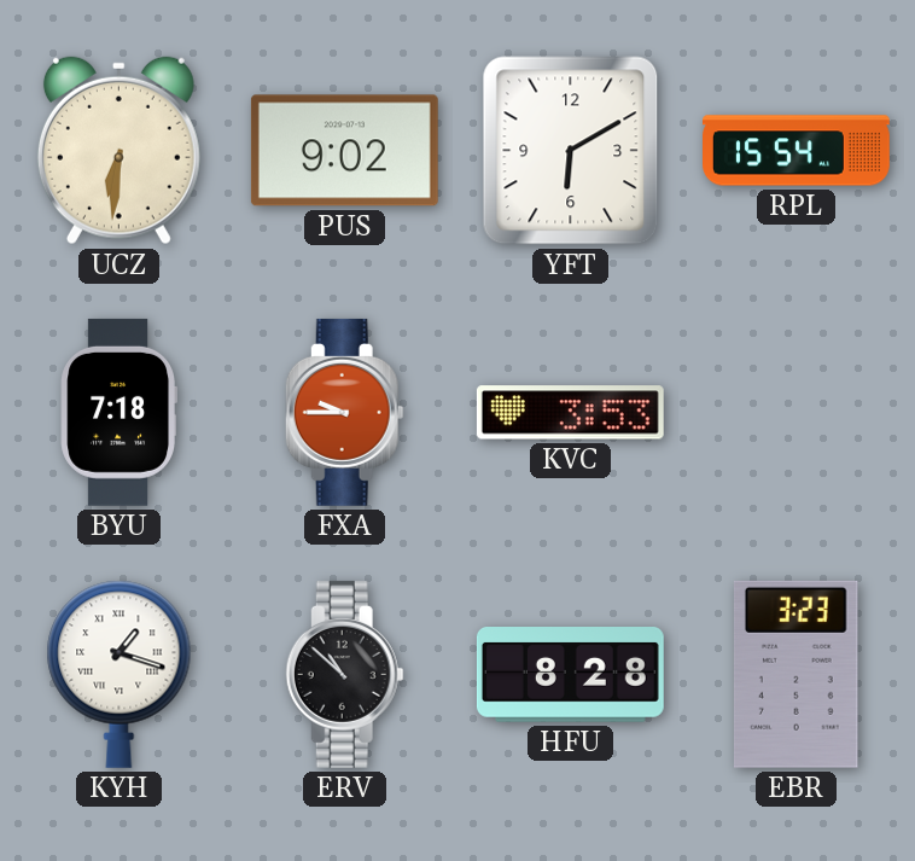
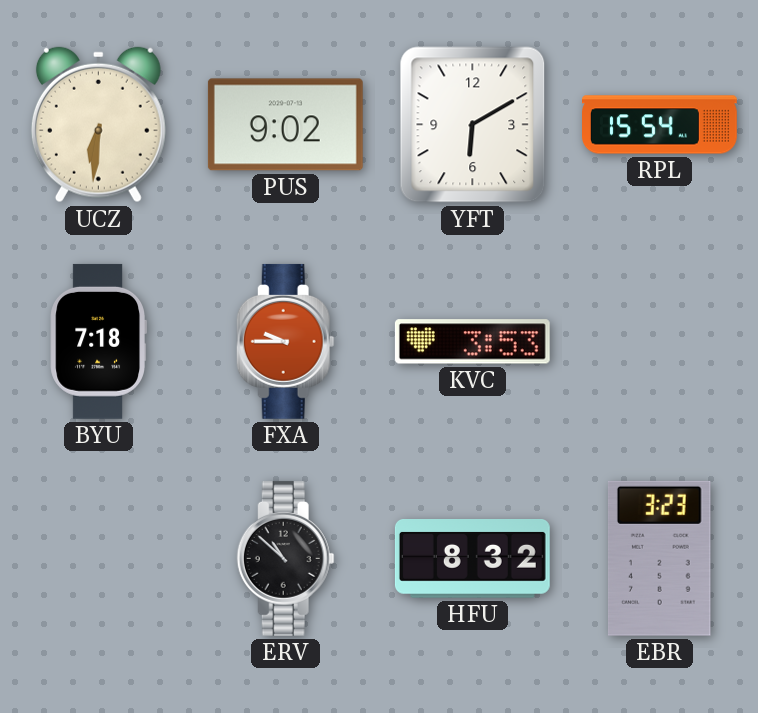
KYH: 1:18 -> none (120, 674)
HFU: 8:28 -> 8:32 (472, 559)
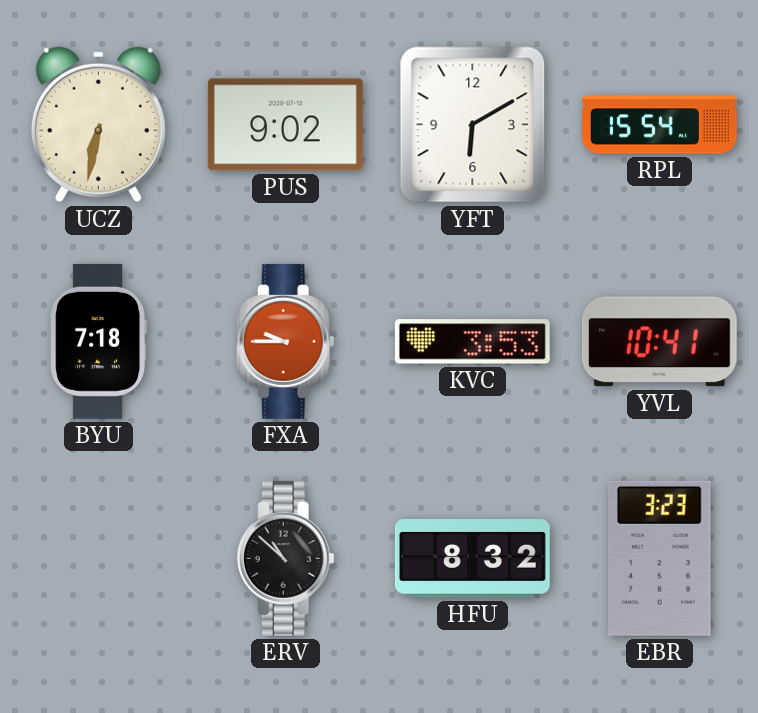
UCZ: 6:31 -> 6:32 (98, 125)
YVL: none -> 10:41 (659, 342)
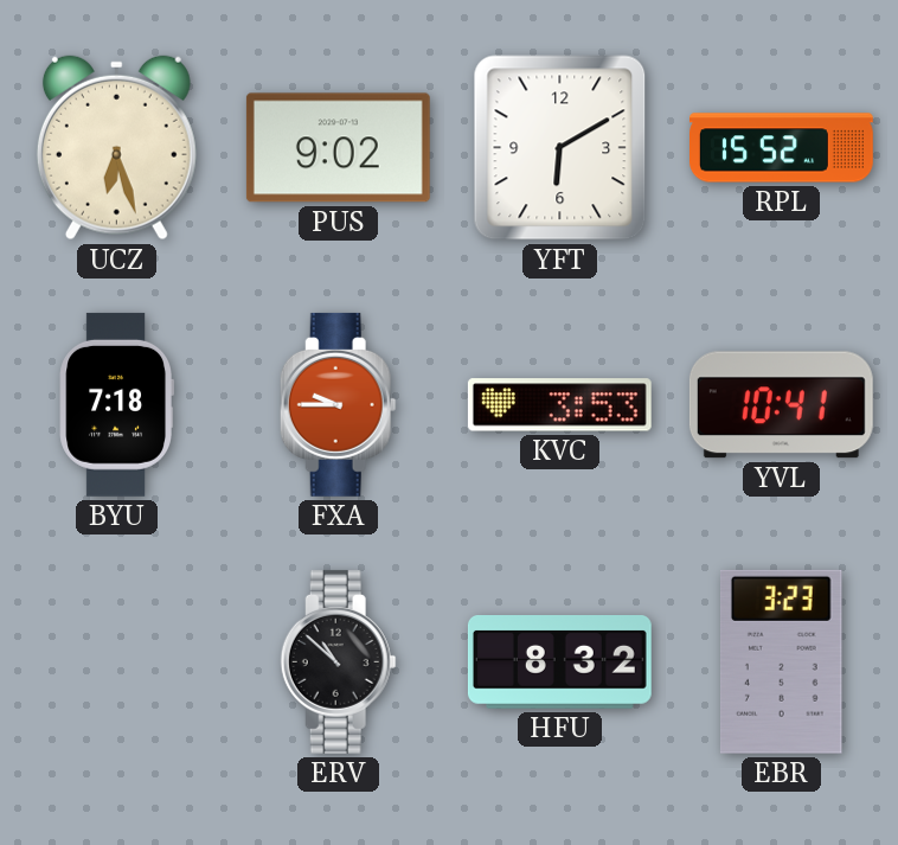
UCZ: 6:32 -> 6:27 (116, 148)
RPL: 15:54 -> 15:52 (782, 148)
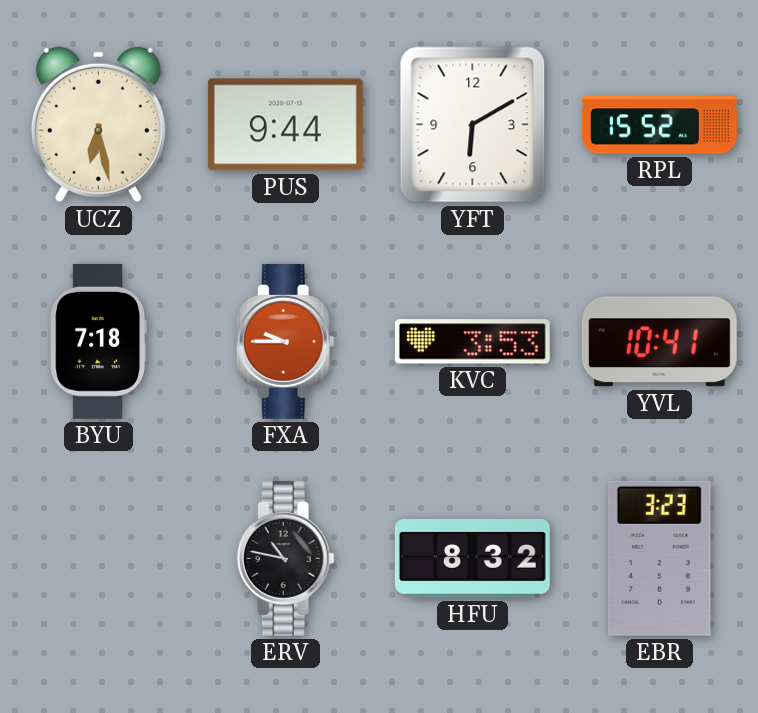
UCZ: 6:27 -> 6:28 (98, 125)
PUS: 9:02 -> 9:44 (285, 125)
ERV: 10:52 -> 10:47 (285, 558)
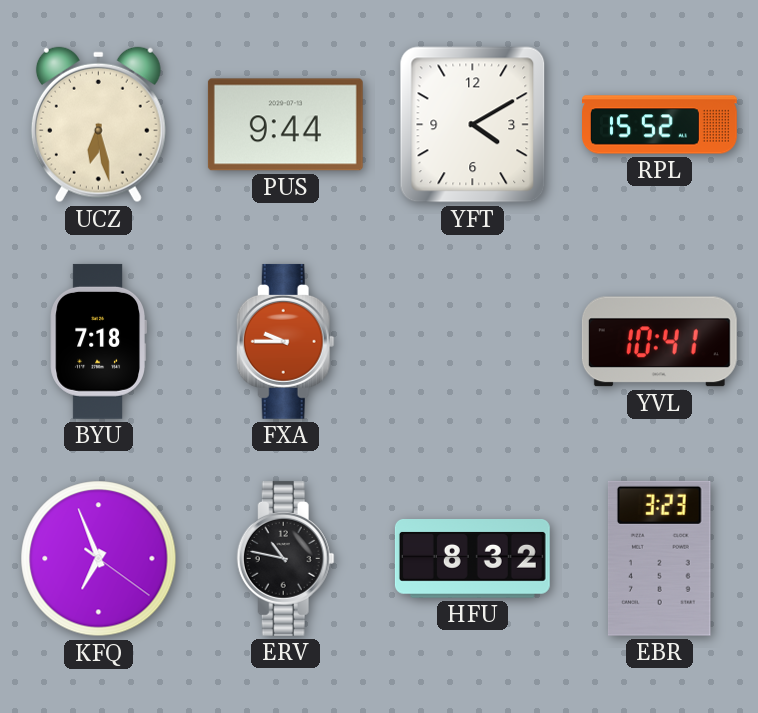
YFT: 6:10 -> 4:10 (473, 125)
KVC: 3:53 -> none (472, 342)
KFQ: none -> 6:56 (99, 559)
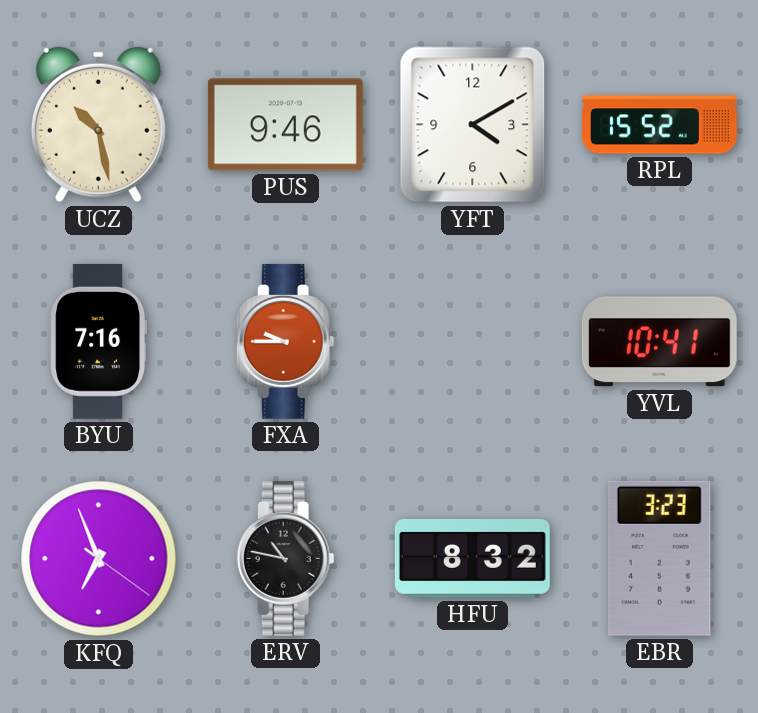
UCZ: 6:28 -> 10:28 (98, 125)
PUS: 9:44 -> 9:46 (285, 125)
BYU: 7:18 -> 7:16 (98, 341)
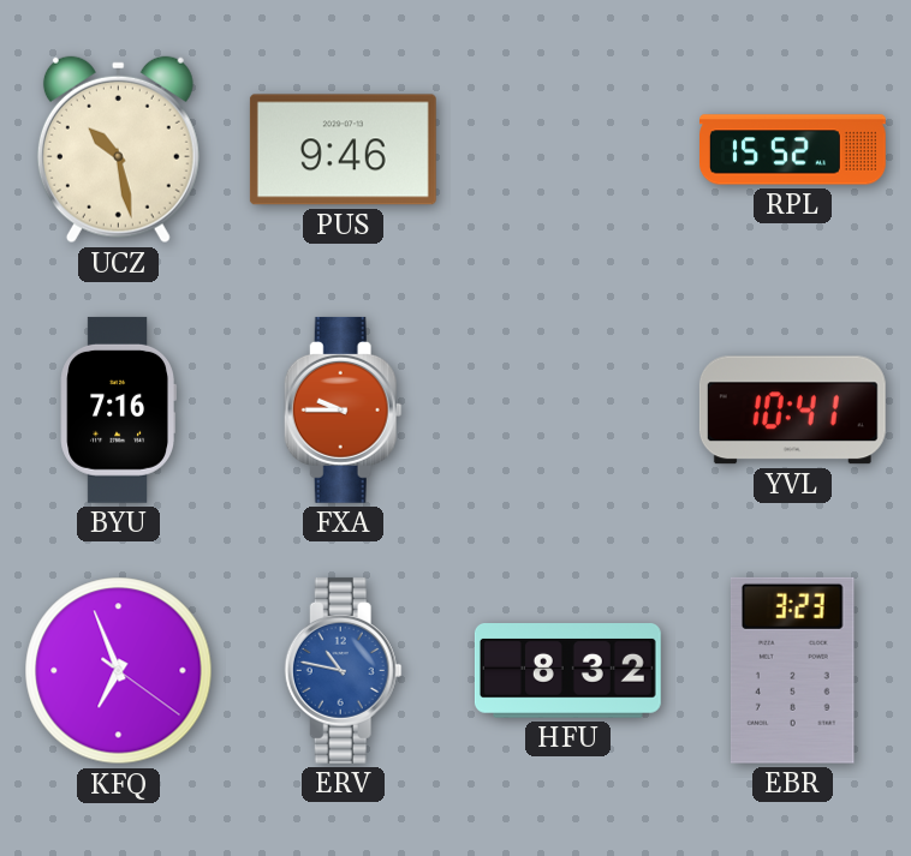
YFT: 4:10 -> none (473, 125)
ERV dial: black -> blue (343, 670)
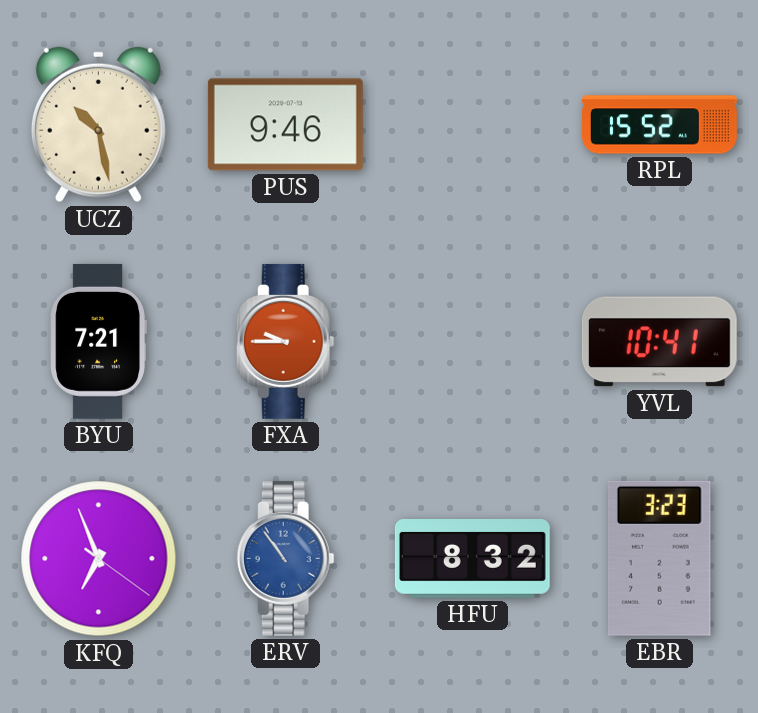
BYU: 7:16 -> 7:21 (98, 341)
ERV: 10:47 -> 10:54 (285, 558)
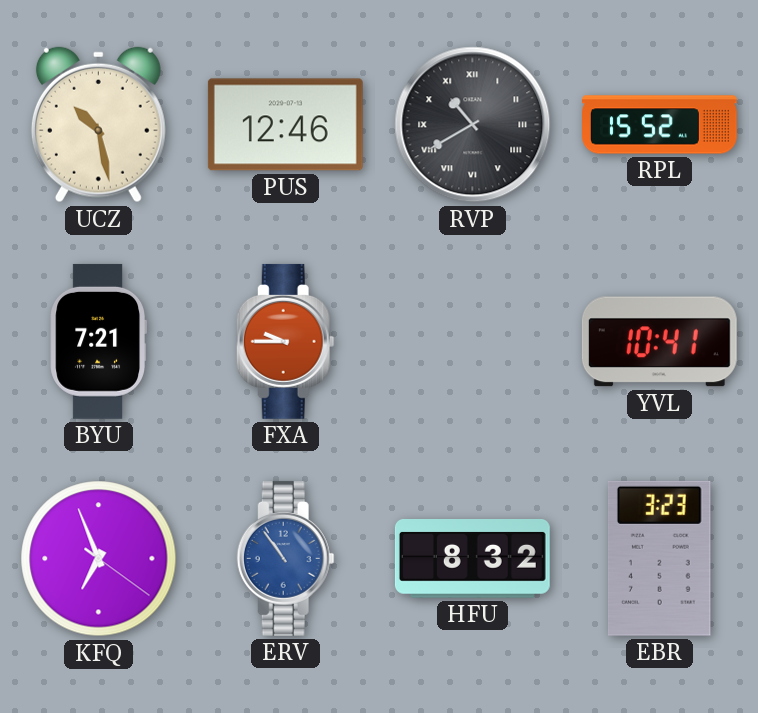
PUS: 9:46 -> 12:46 (285, 125)
RVP: none -> 10:40 (473, 125)
